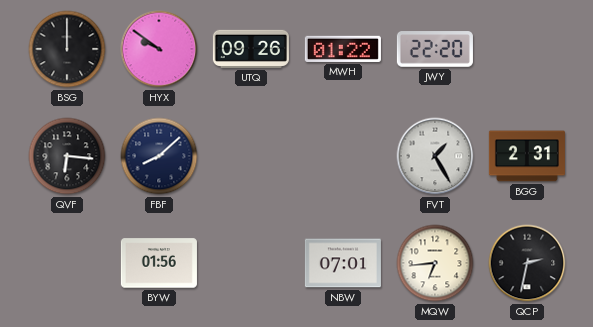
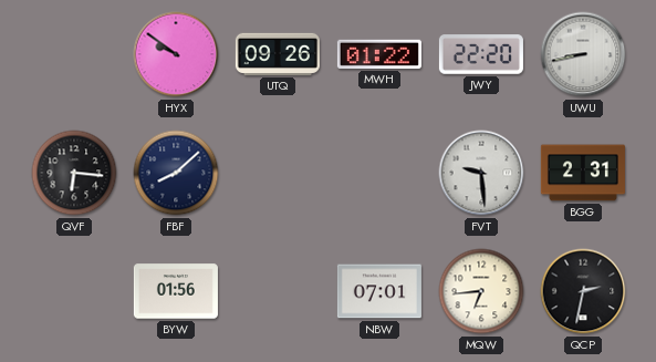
BSG: 12:00 -> none (67, 49)
UWU: none -> 8:43 (583, 54)
FVT: 1:25 -> 9:29 (481, 173)
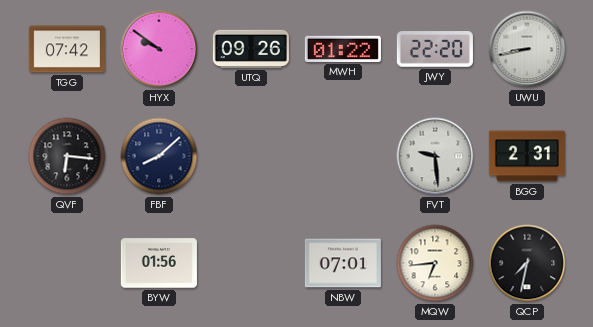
TGG: none -> 07:42 (67, 49)
QCP: 2:32 -> 7:32 (527, 263)
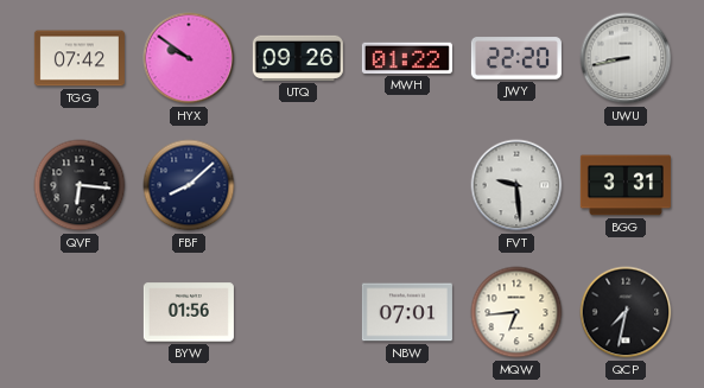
BGG: 2:31 -> 3:31 (626, 185)
